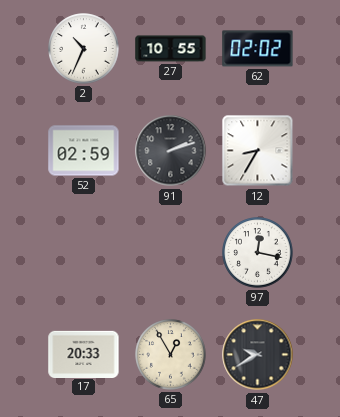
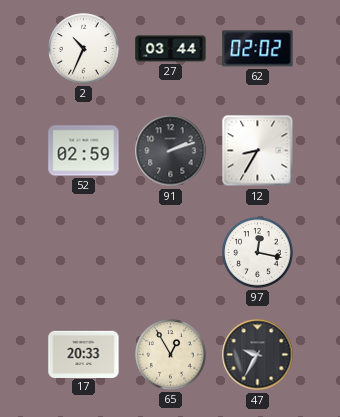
27: 10:55 -> 03:44 (171, 49)
47: 9:40 -> 9:35 (258, 355)
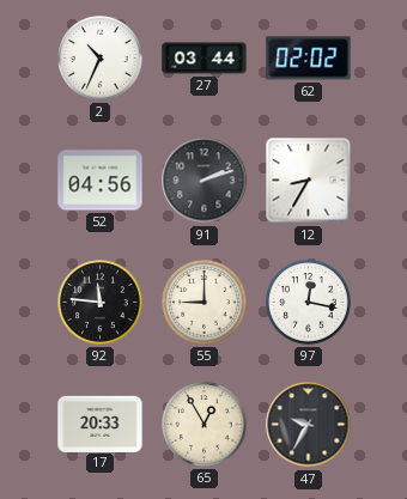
52: 02:59 -> 04:56 (101, 181)
92: none -> 11:46 (101, 303)
55: none -> 9:00 (205, 303)
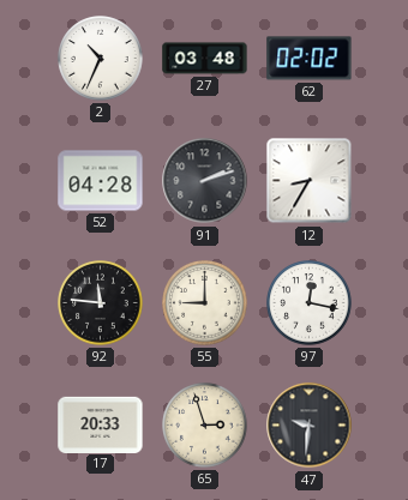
27: 03:44 -> 03:48 (205, 59)
52: 04:56 -> 04:28 (101, 181)
65: 12:55 -> 2:57 (205, 426)
47: 9:35 -> 9:31 (310, 426)
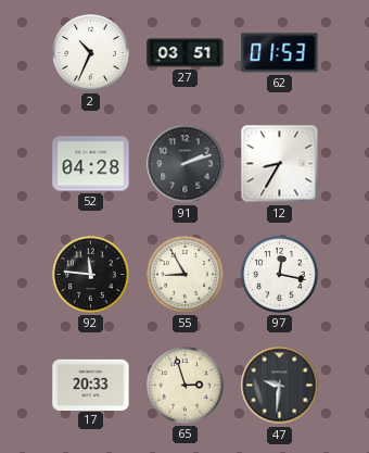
27: 03:48 -> 03:51 (186, 53)
62: 02:02 -> 01:53 (280, 53)
55: 9:00 -> 8:55 (186, 275)
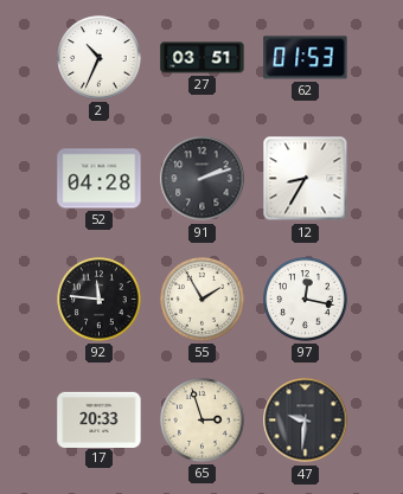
55: 8:55 -> 1:55 (203, 300)
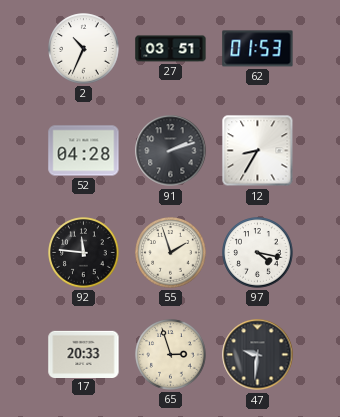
55: 1:55 -> 1:57 (171, 253)
97: 12:17 -> 4:17 (258, 253)
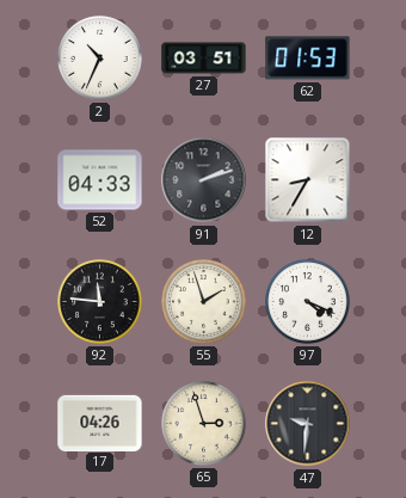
52: 04:28 -> 04:33 (100, 180)
97: 4:17 -> 4:19 (308, 302)
17: 20:33 -> 04:26 (100, 423)
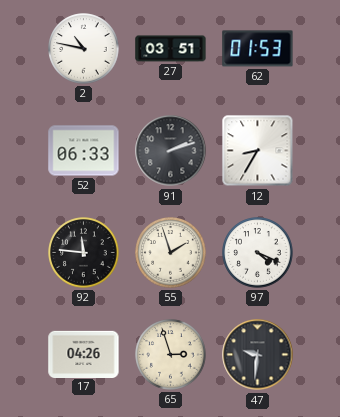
2: 10:34 -> 10:47 (84, 49)
52: 04:33 -> 06:33 (84, 151)
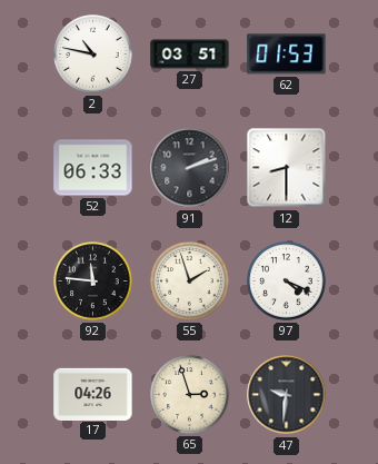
12: 8:35 -> 8:30 (287, 168)
